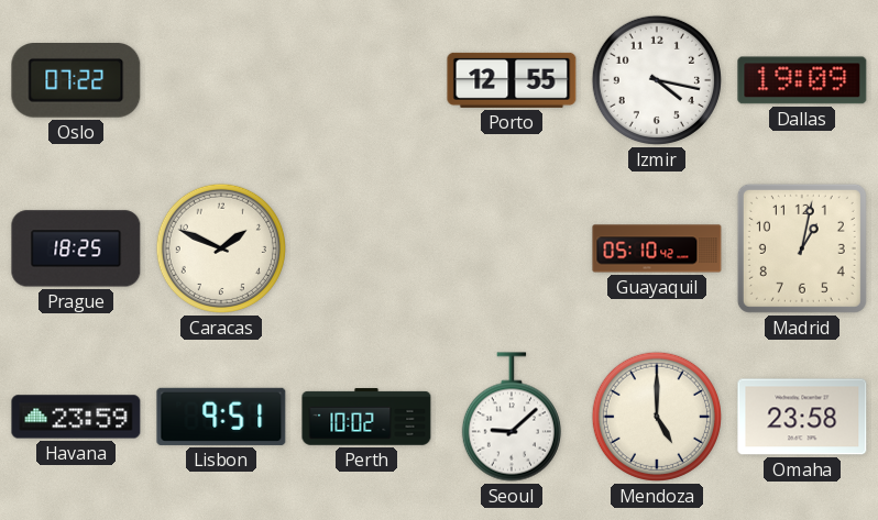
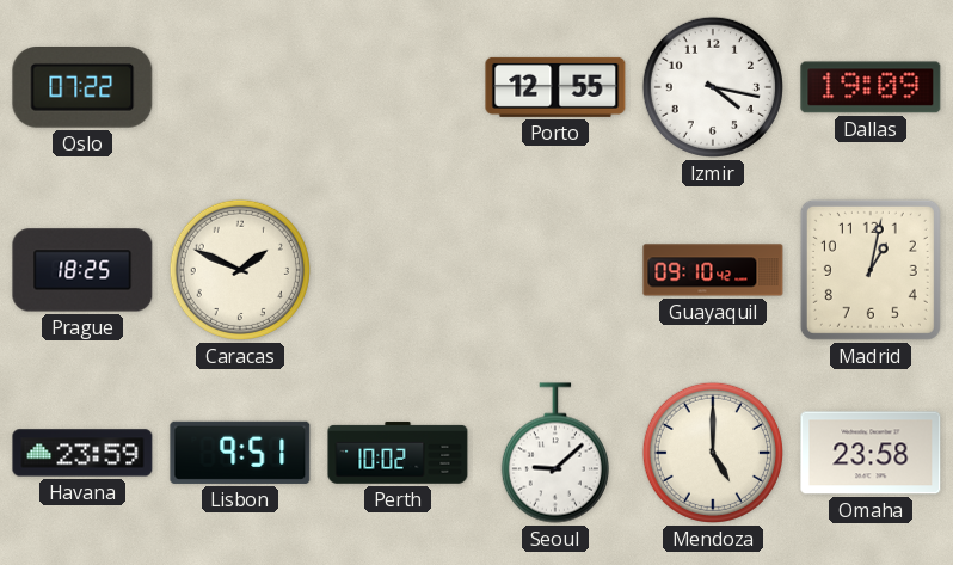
Guayaquil: 05:10 -> 09:10 (713, 270)
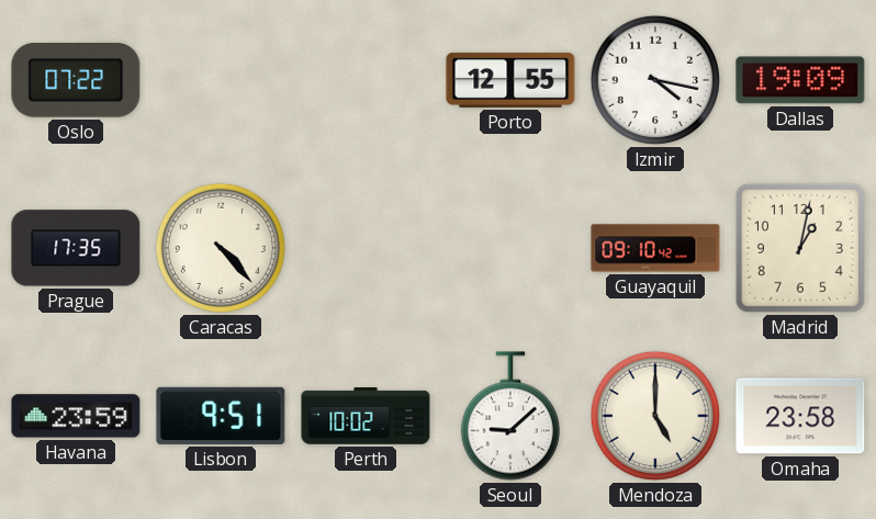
Prague: 18:25 -> 17:35 (76, 248)
Caracas: 1:49 -> 4:23 (221, 248)
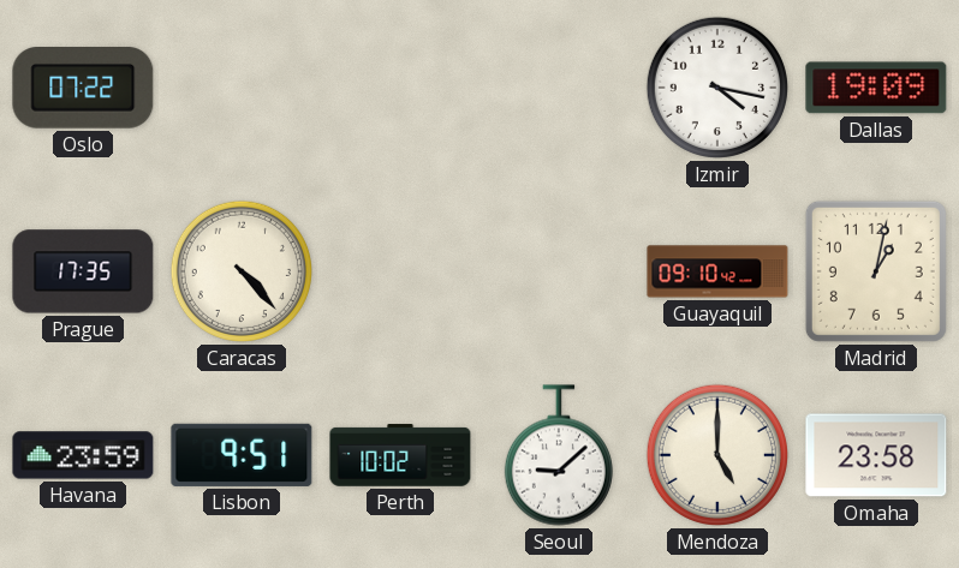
Porto: 12:55 -> none (510, 80)
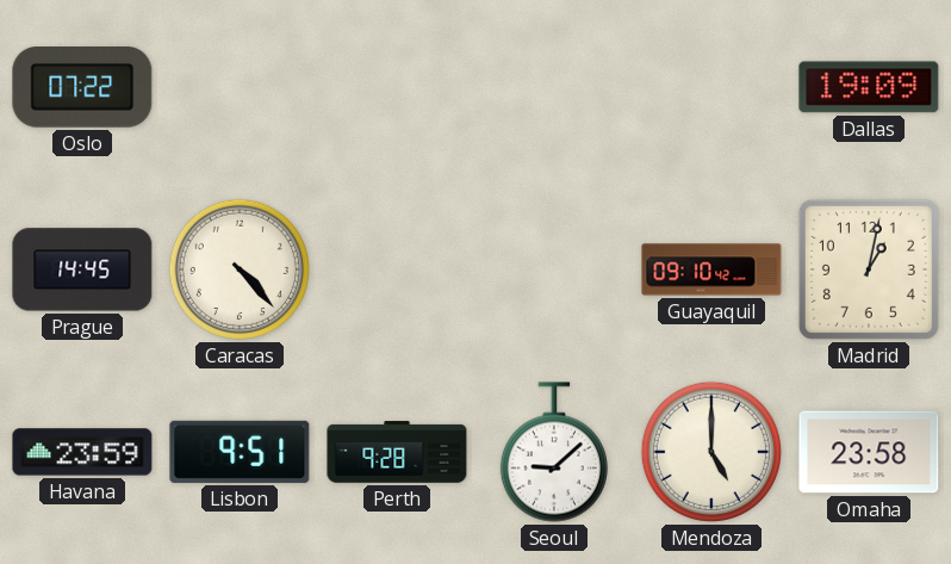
Izmir: 4:17 -> none (717, 88)
Prague: 17:35 -> 14:45 (82, 269)
Perth: 10:02 -> 9:28 (397, 452)
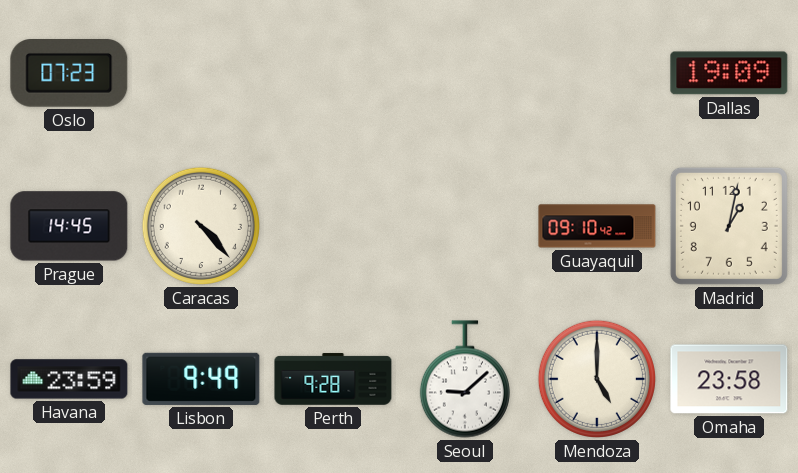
Oslo: 07:22 -> 07:23 (69, 74)
Lisbon: 9:51 -> 9:49 (201, 379)
